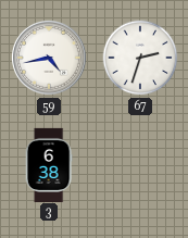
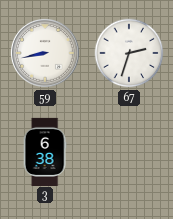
59: 4:43 -> 8:43 (45, 53)
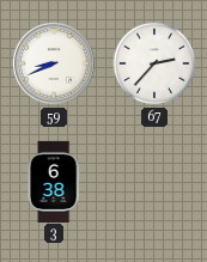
59: 8:43 -> 8:41 (54, 63)
67: 2:33 -> 2:37 (154, 63)
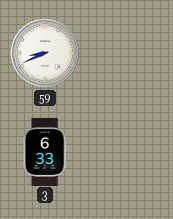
67: 2:37 -> none (154, 63)
3: 6:38 -> 6:33 (45, 151)
